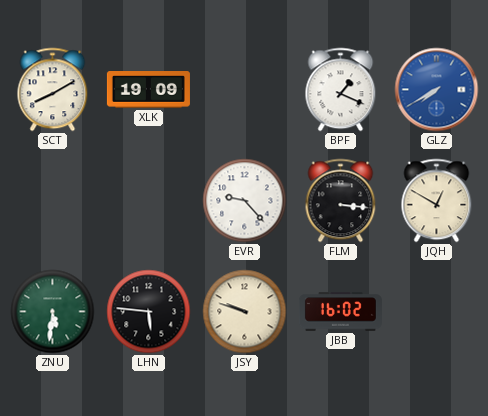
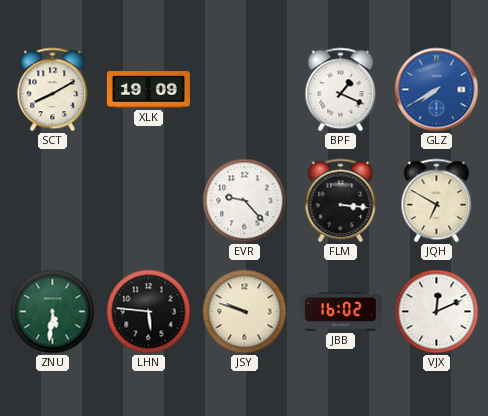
JQH: 12:50 -> 6:50 (437, 201)
VJX: none -> 12:11 (437, 312)
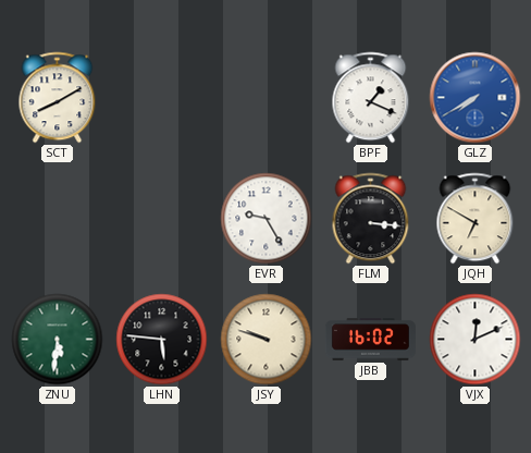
XLK: 19:09 -> none (148, 90)
EVR: 9:23 -> 9:25 (267, 219)
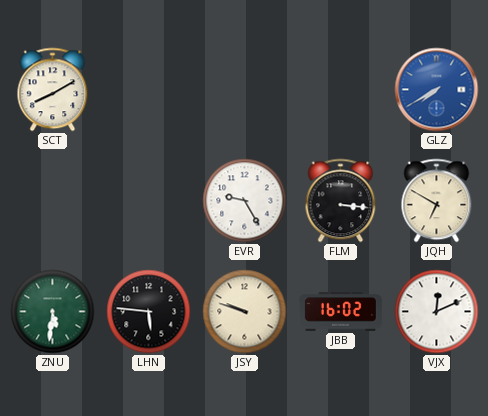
BPF: 1:19 -> none (371, 98)
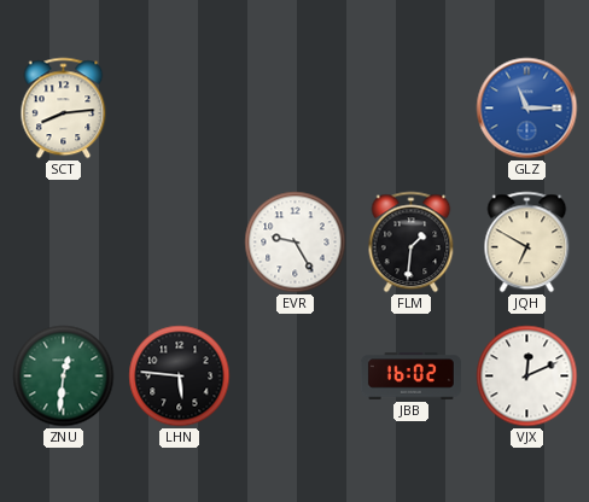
SCT: 8:10 -> 8:14 (64, 109)
GLZ: 7:40 -> 11:15 (527, 109)
FLM: 3:16 -> 1:31 (412, 243)
ZNU: 5:31 -> 12:31 (64, 376)
JSY: 9:48 -> none (245, 312)
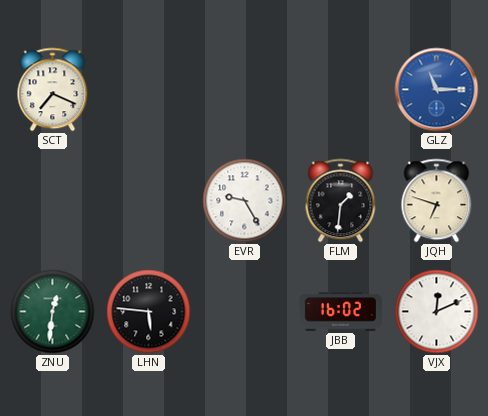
SCT: 8:14 -> 7:19 (53, 90)
JQH: 6:50 -> 6:48 (437, 201)
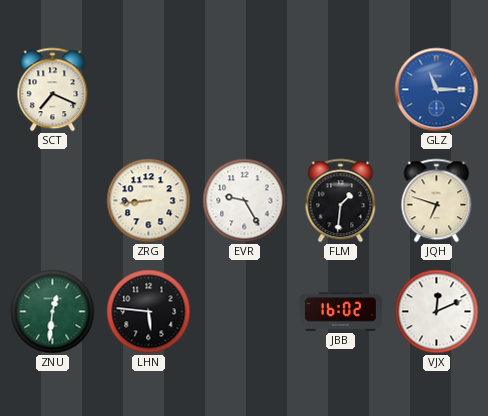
ZRG: none -> 8:44 (149, 201)
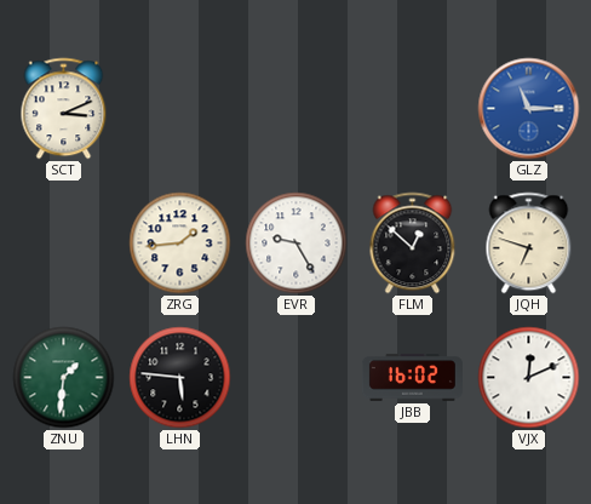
SCT: 7:19 -> 3:11 (64, 109)
ZRG: 8:44 -> 1:44 (180, 244)
FLM: 1:31 -> 12:52 (413, 244)
ZNU: 12:31 -> 1:31 (64, 378)
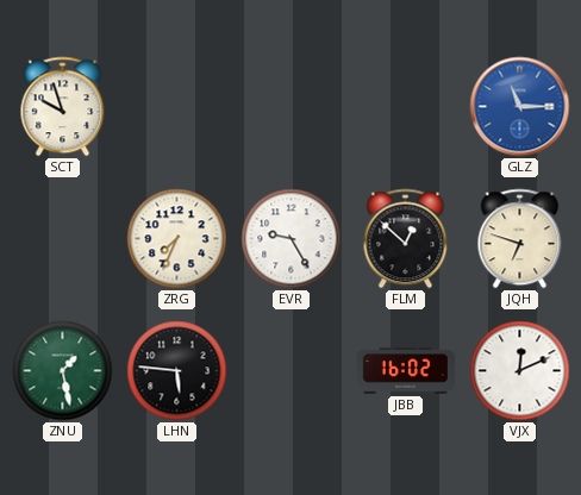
SCT: 3:11 -> 9:57 (63, 107)
ZRG: 1:44 -> 7:34 (177, 239)
ZNU: 1:31 -> 1:28 (63, 371)
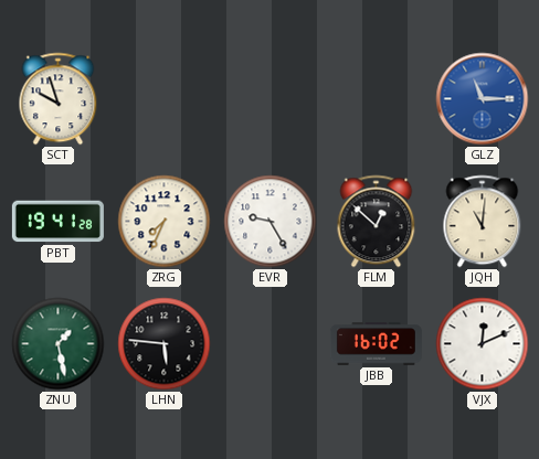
PBT: none -> 19:41 (57, 222)
JQH: 6:48 -> 11:01 (483, 222)
